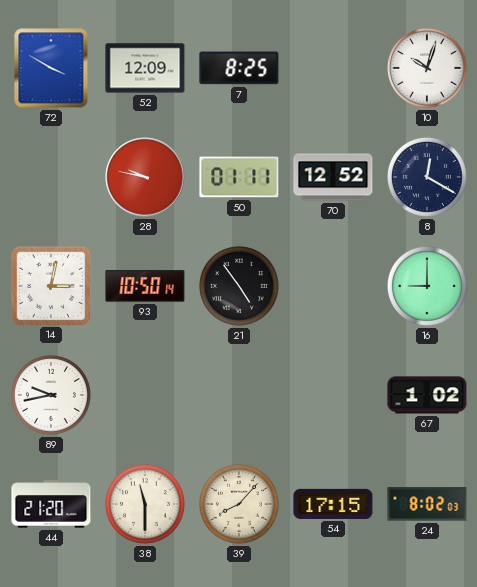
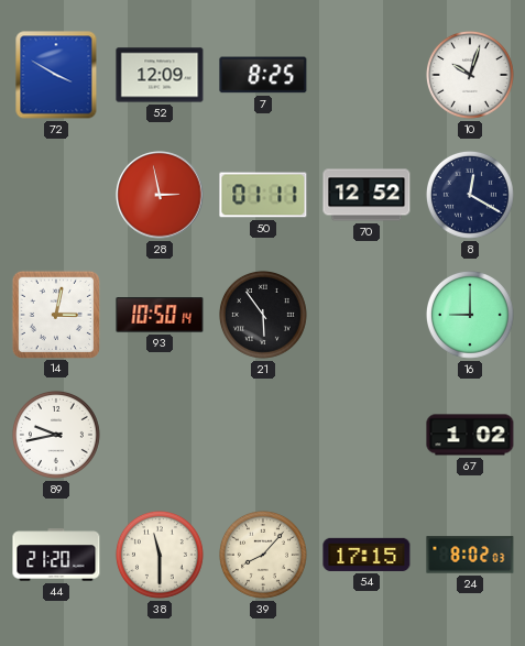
28: 9:47 -> 2:58 (160, 195)
21: 4:54 -> 5:54 (263, 315)
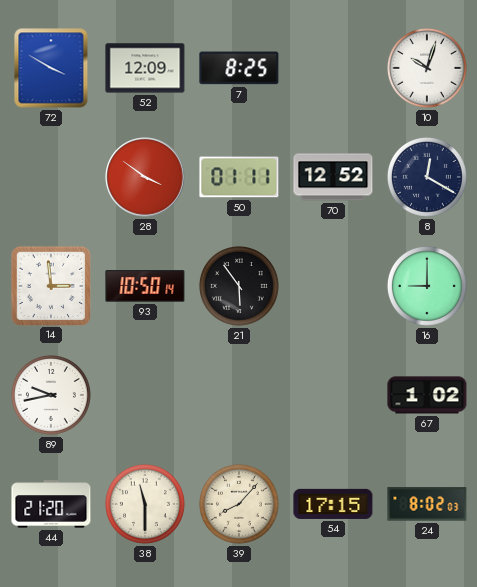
28: 2:58 -> 3:51 (145, 177)
14: 3:02 -> 2:59 (50, 285)
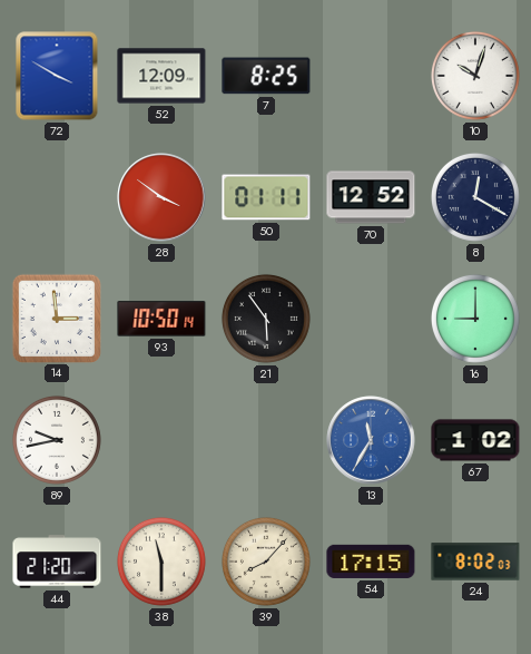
13: none -> 11:35 (371, 440)
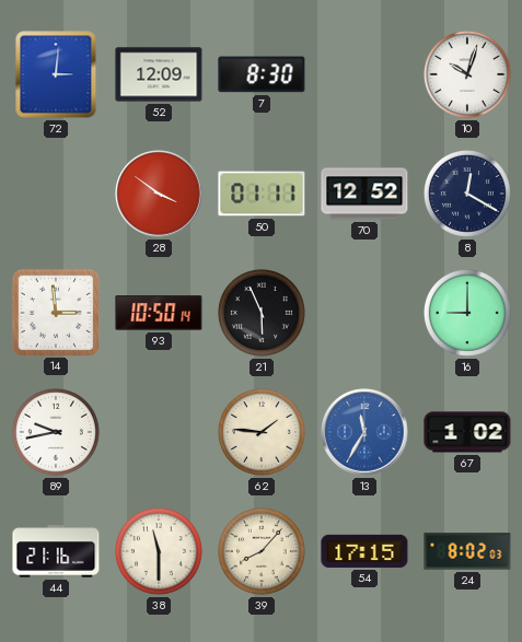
72: 3:50 -> 3:01 (56, 74)
7: 8:25 -> 8:30 (262, 74)
21: 5:54 -> 5:56 (262, 313)
62: none -> 1:46 (262, 432)
44: 21:20 -> 21:16 (56, 551)
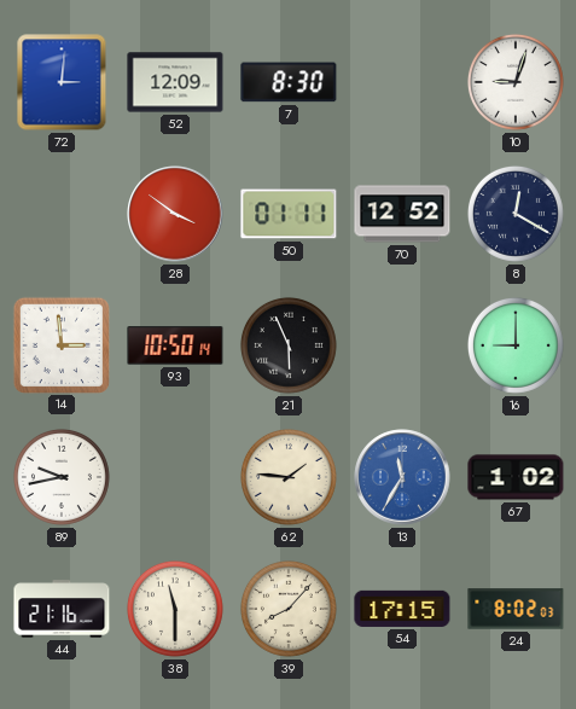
10: 10:03 -> 9:03 (516, 82)
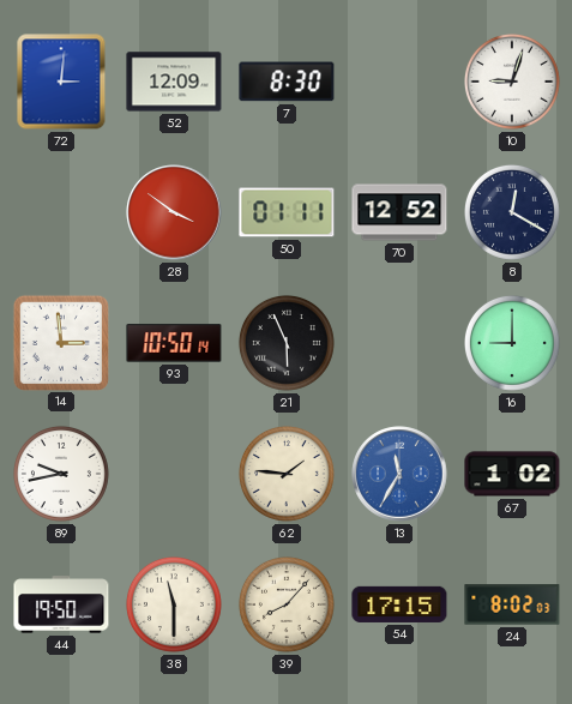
44: 21:16 -> 19:50 (61, 604)
